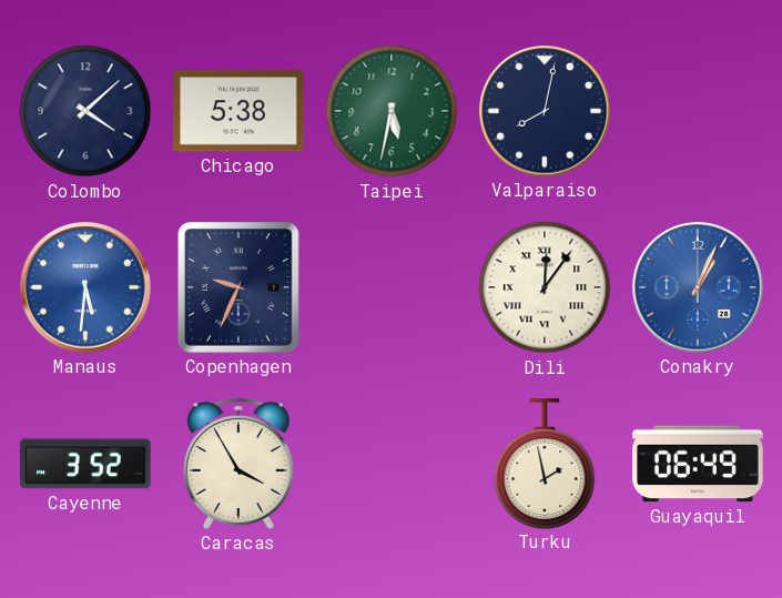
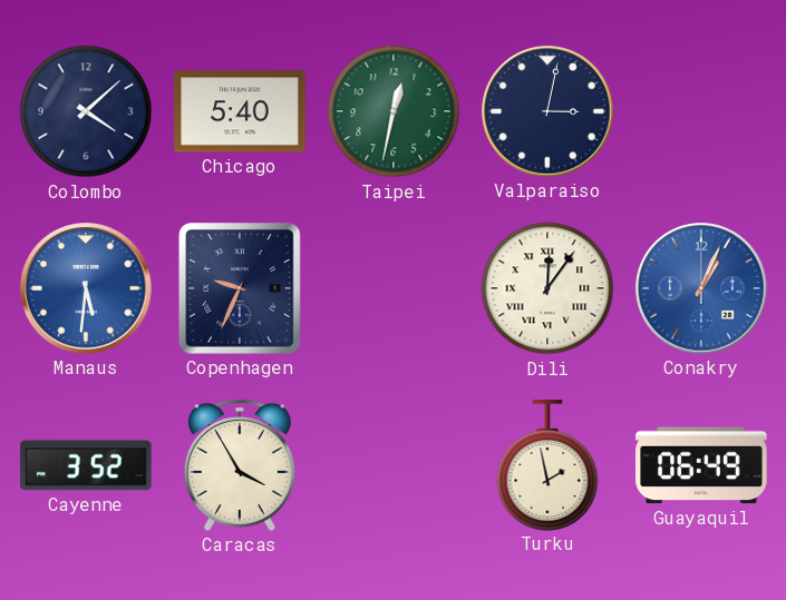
Chicago: 5:38 -> 5:40 (240, 111)
Taipei: 5:32 -> 12:32 (394, 111)
Valparaiso: 8:02 -> 3:02 (547, 111)
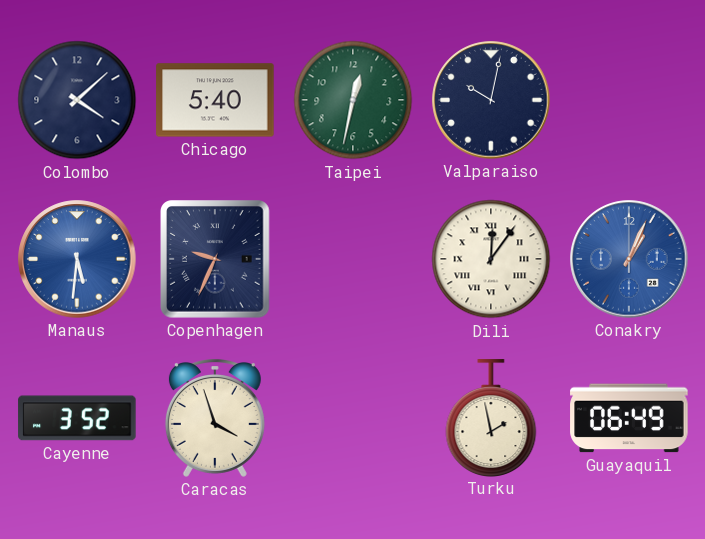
Valparaiso: 3:02 -> 10:02 (491, 100)
Caracas: 3:55 -> 3:57 (215, 419)
